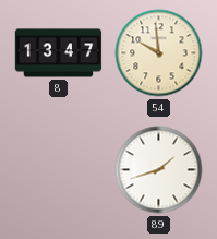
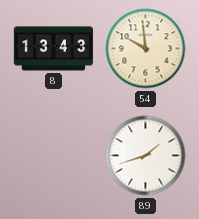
8: 13:47 -> 13:43 (54, 49)
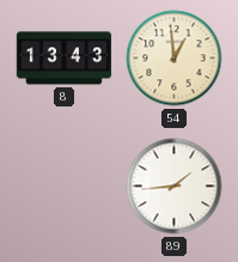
54: 9:59 -> 12:59 (175, 59)
89: 1:42 -> 1:44 (175, 187)
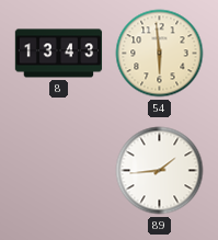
54: 12:59 -> 5:59 (160, 54)
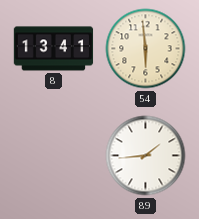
8: 13:43 -> 13:41 (54, 49)
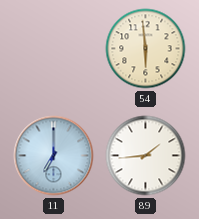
8: 13:41 -> none (54, 49)
11: none -> 7:00 (54, 156)
